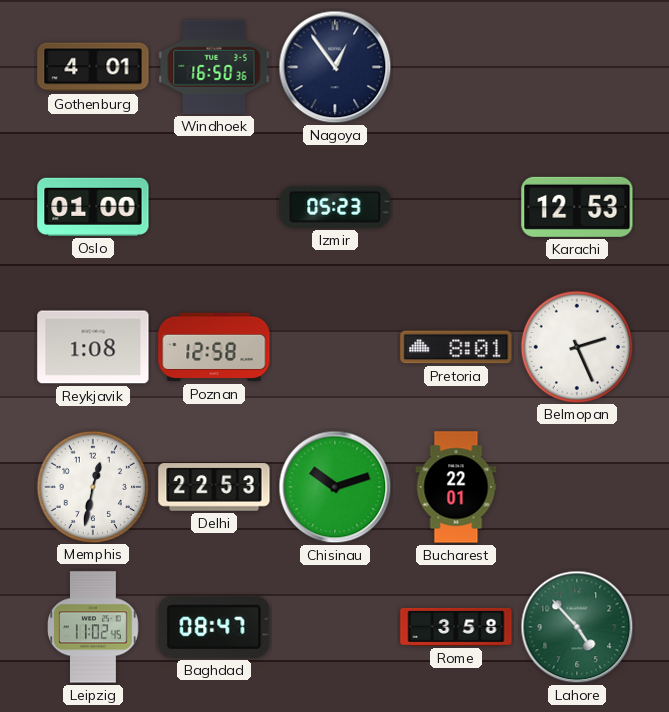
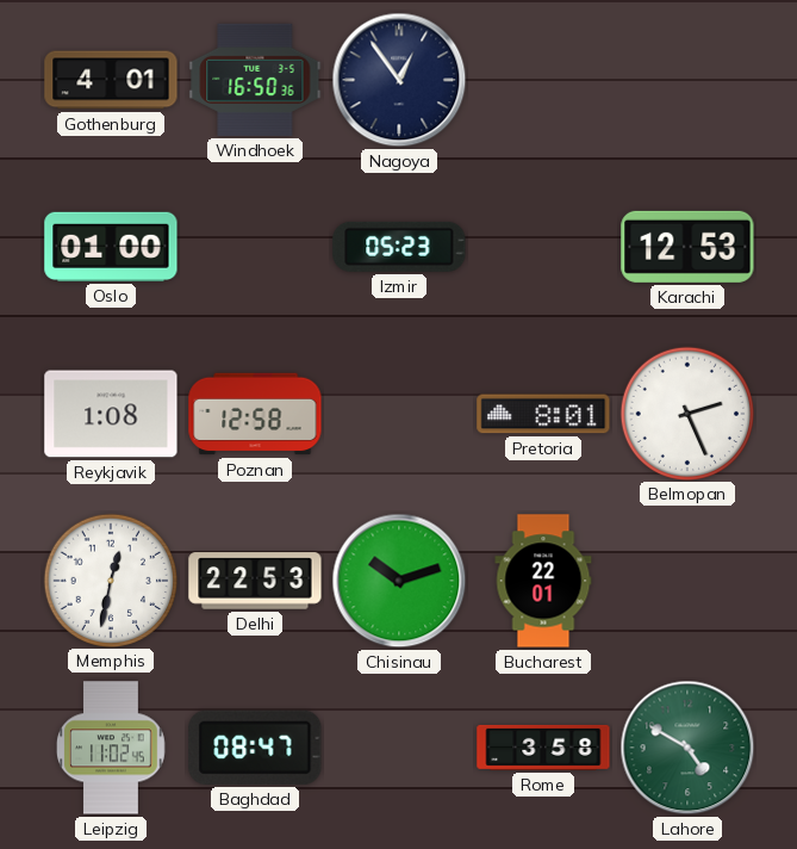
Lahore: 4:53 -> 4:50 (687, 748)
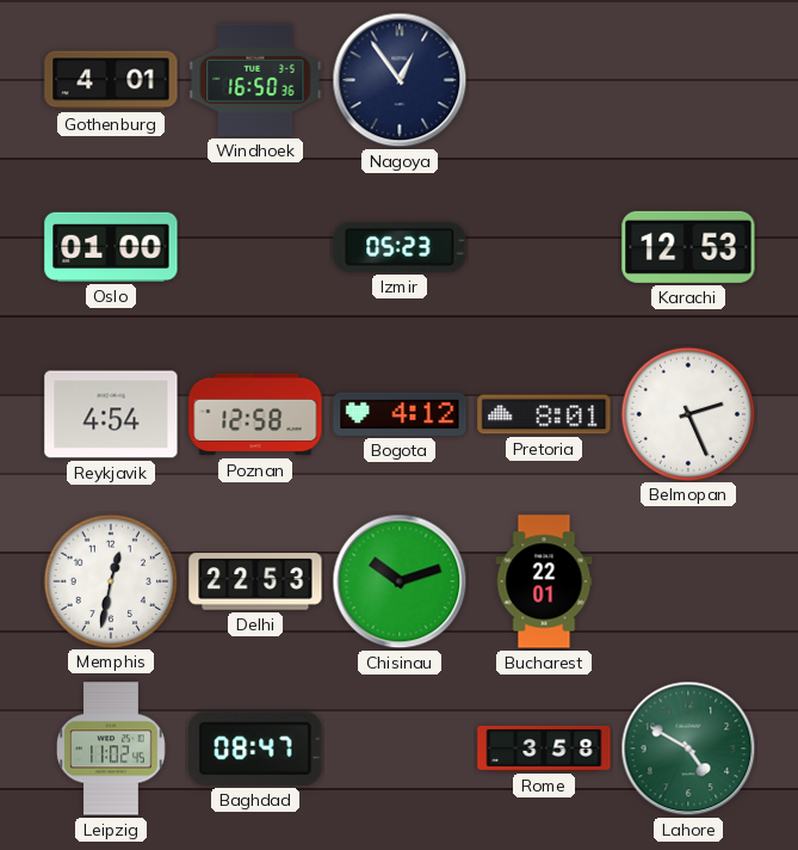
Reykjavik: 1:08 -> 4:54 (111, 414)
Bogota: none -> 4:12 (400, 414)
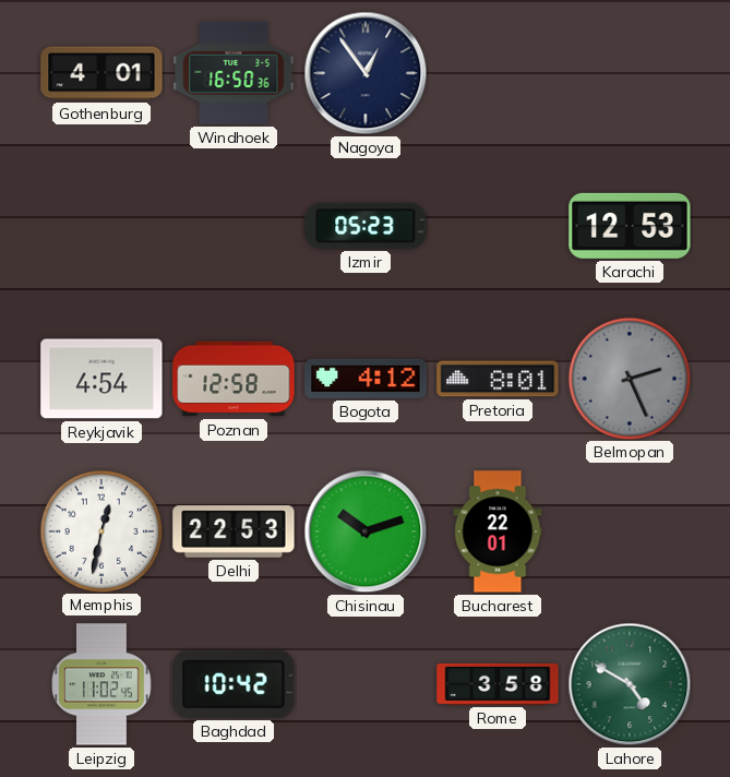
Oslo: 01:00 -> none (111, 247)
Belmopan dial: white -> grey (629, 378)
Baghdad: 08:47 -> 10:42 (234, 684)
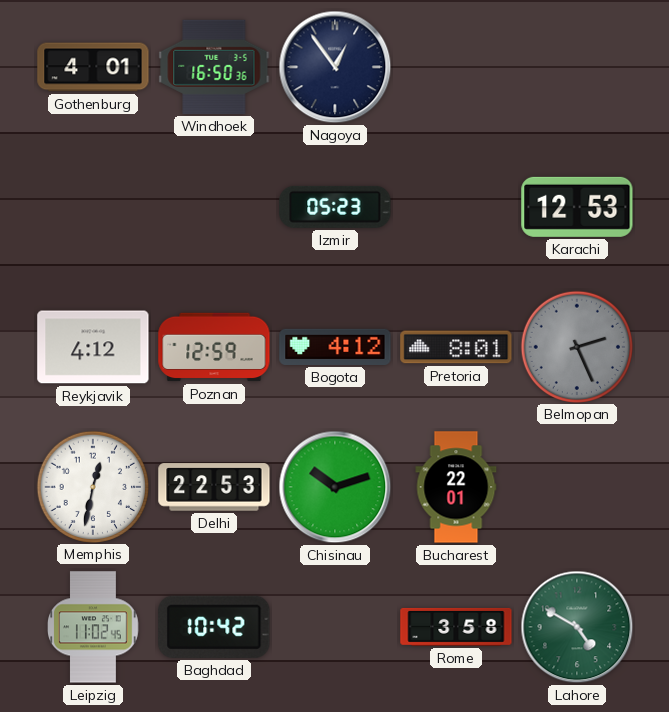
Reykjavik: 4:54 -> 4:12 (93, 347)
Poznan: 12:58 -> 12:59 (214, 347)
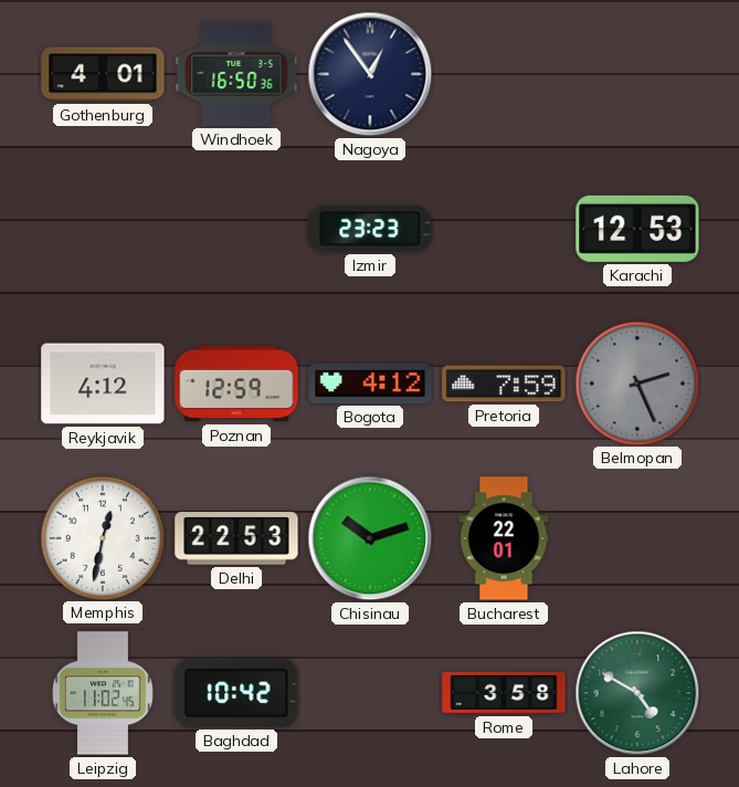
Izmir: 05:23 -> 23:23 (370, 229)
Pretoria: 8:01 -> 7:59 (504, 384)
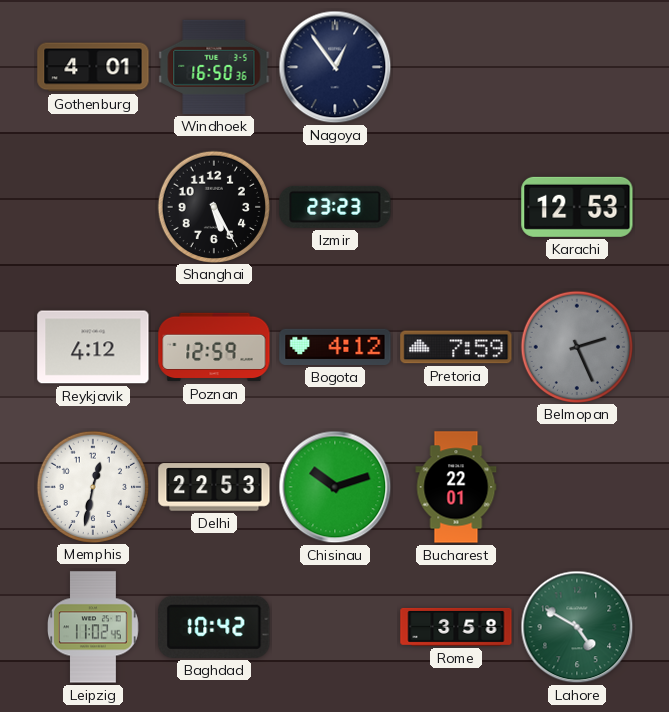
Shanghai: none -> 5:25 (213, 206)
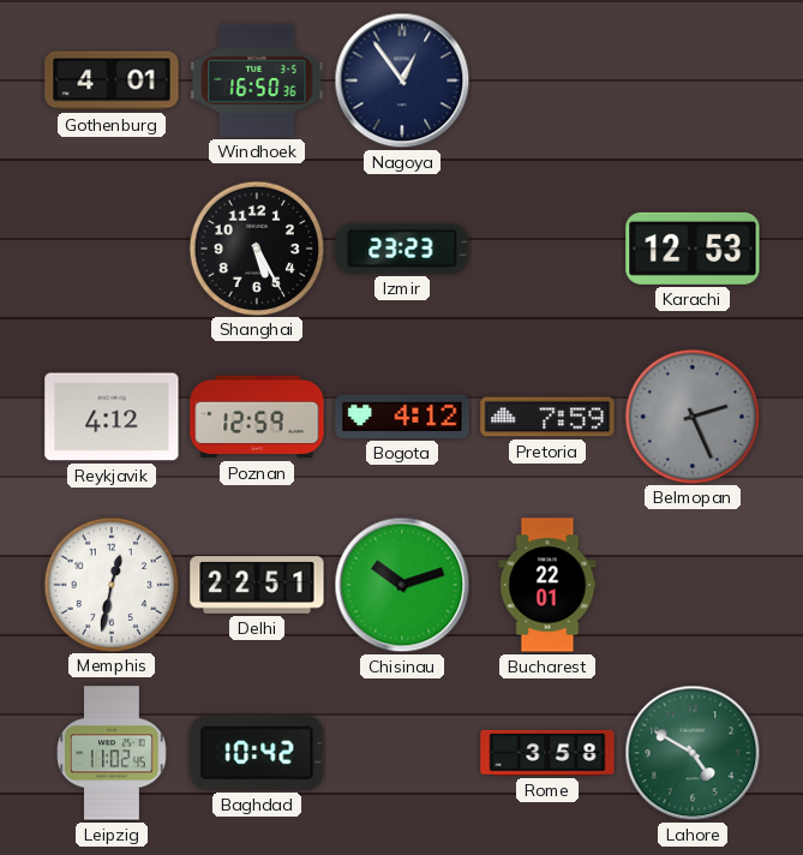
Delhi: 22:53 -> 22:51 (257, 585)
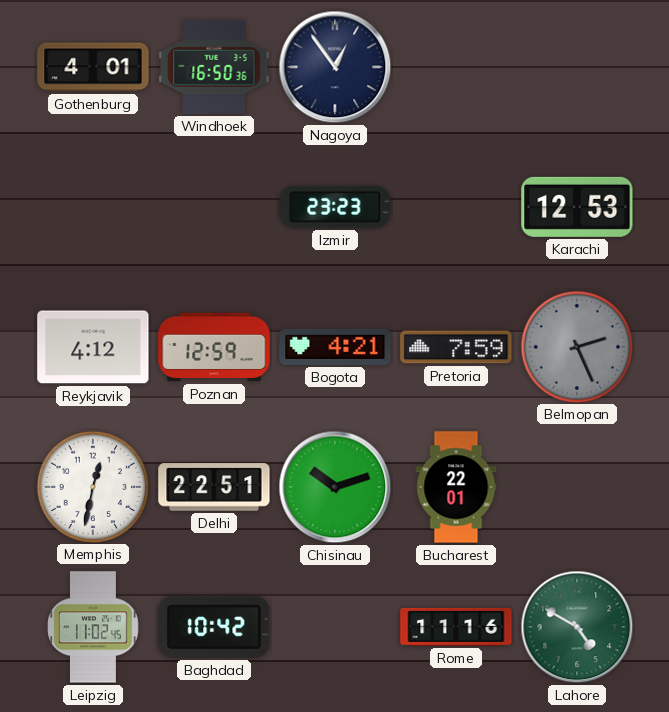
Shanghai: 5:25 -> none (256, 247)
Bogota: 4:12 -> 4:21 (335, 347)
Rome: 3:58 -> 11:16 (456, 627)
